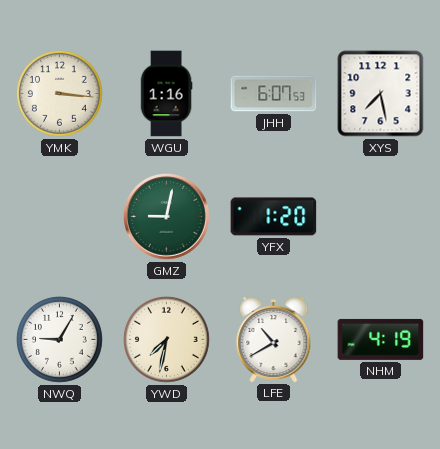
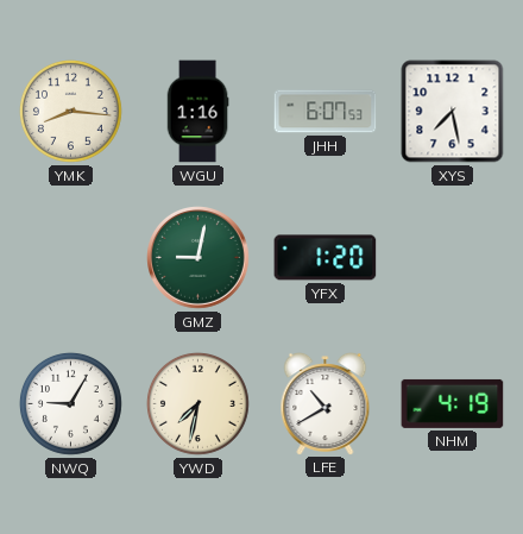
YMK: 3:16 -> 8:16 (70, 111)
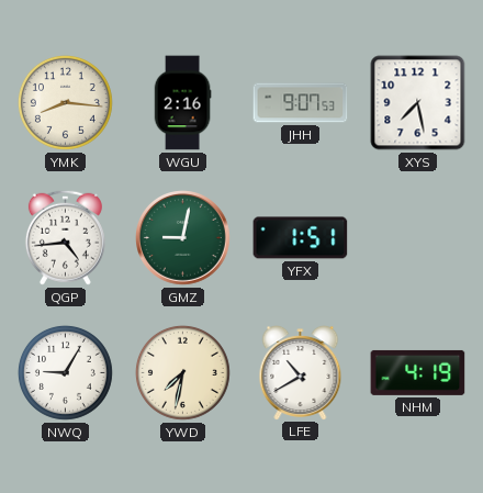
WGU: 1:16 -> 2:16 (182, 103)
JHH: 6:07 -> 9:07 (301, 103)
QGP: none -> 4:44 (65, 237)
YFX: 1:20 -> 1:51 (301, 238)
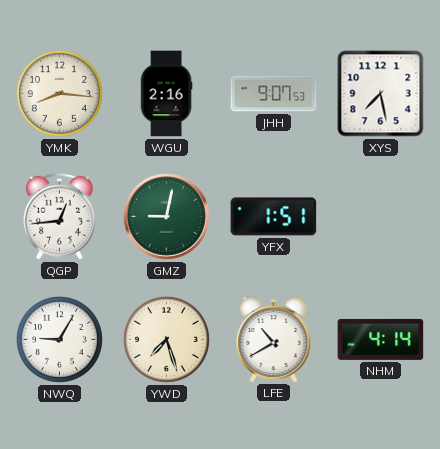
QGP: 4:44 -> 12:44 (59, 216)
YWD: 7:32 -> 7:27 (166, 339)
NHM: 4:19 -> 4:14 (381, 339)
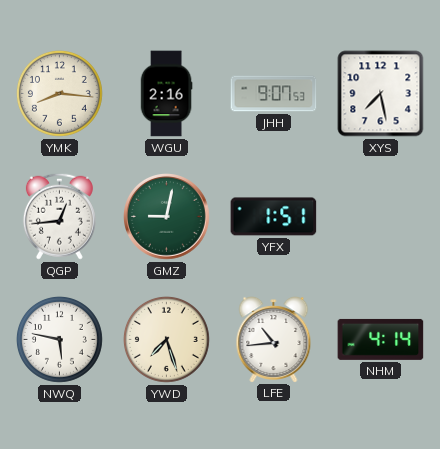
NWQ: 9:05 -> 5:47 (59, 339)
LFE: 10:40 -> 10:44 (274, 339)
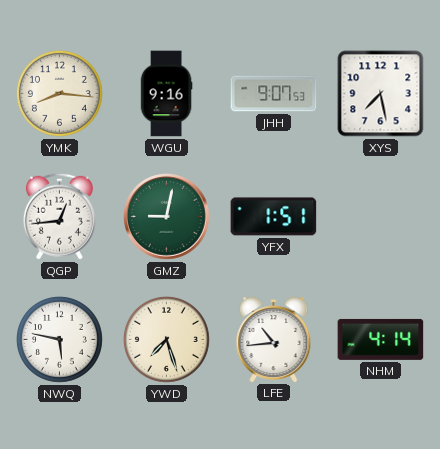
WGU: 2:16 -> 9:16 (166, 94)
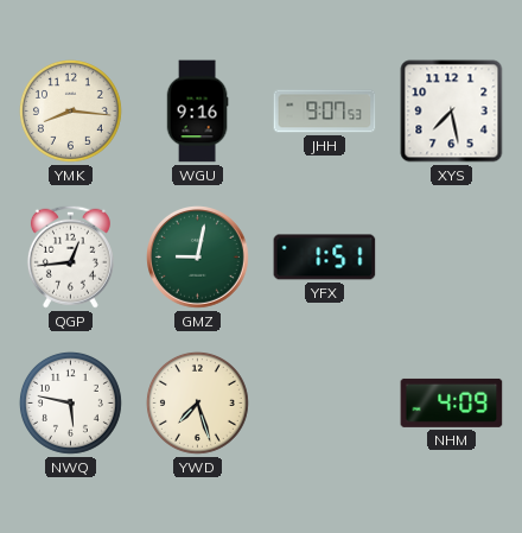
LFE: 10:44 -> none (274, 339)
NHM: 4:14 -> 4:09 (452, 402)
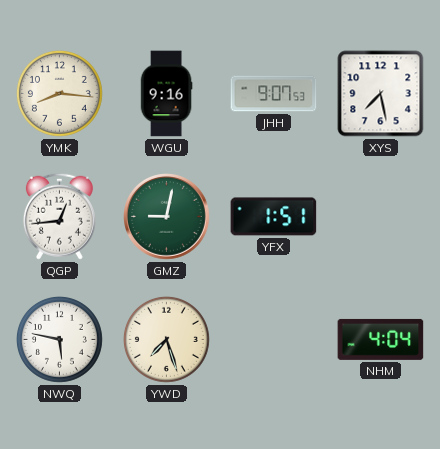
NHM: 4:09 -> 4:04 (381, 339)
